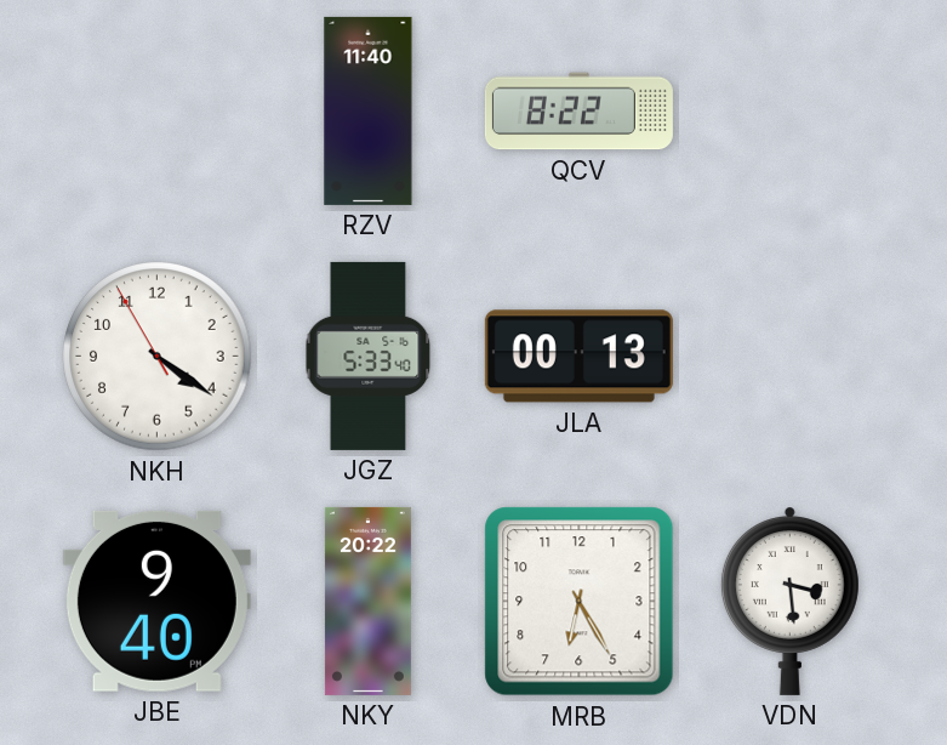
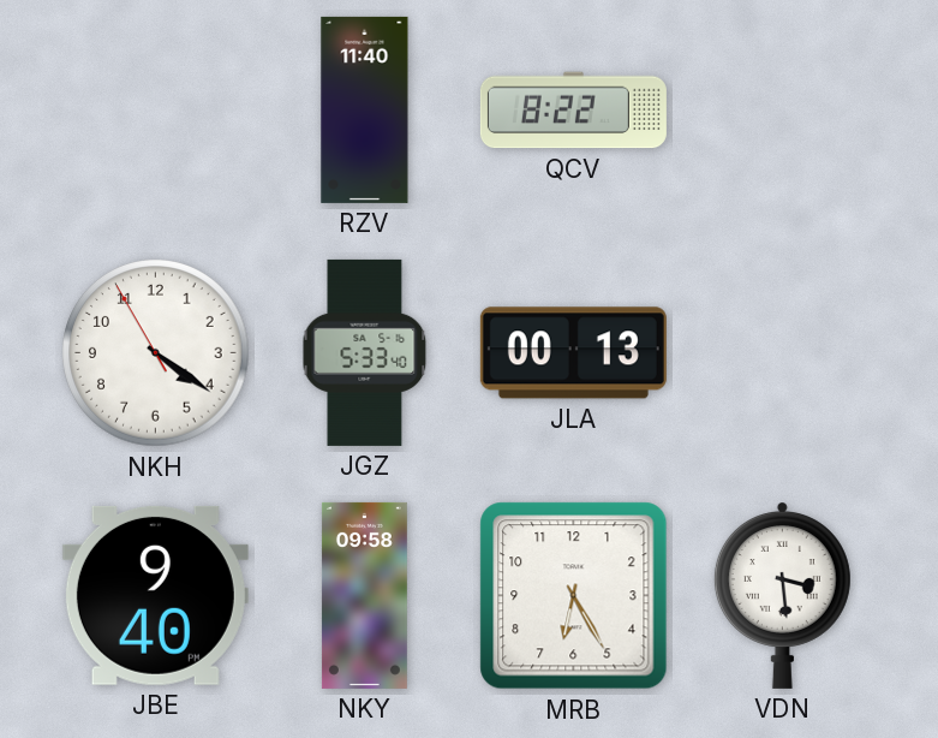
NKY: 20:22 -> 09:58 (364, 595)
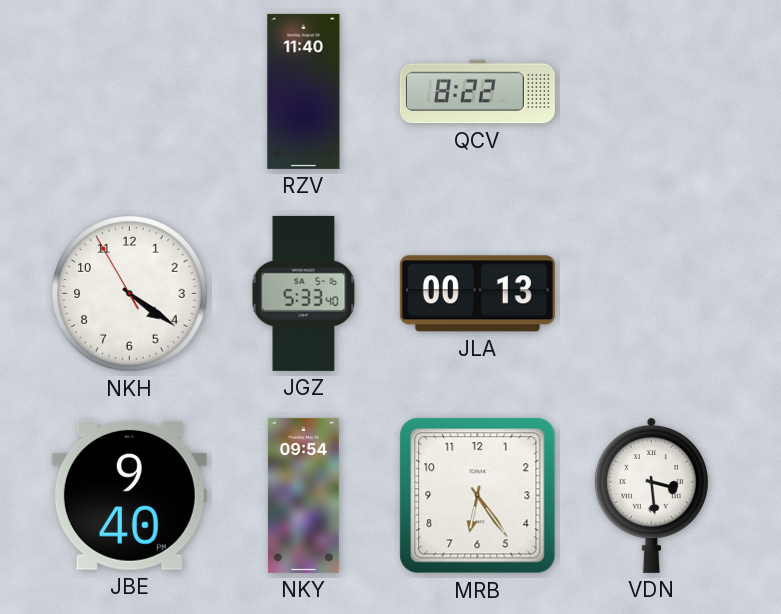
NKY: 09:58 -> 09:54 (303, 495)
MRB: 6:25 -> 6:24 (478, 496)
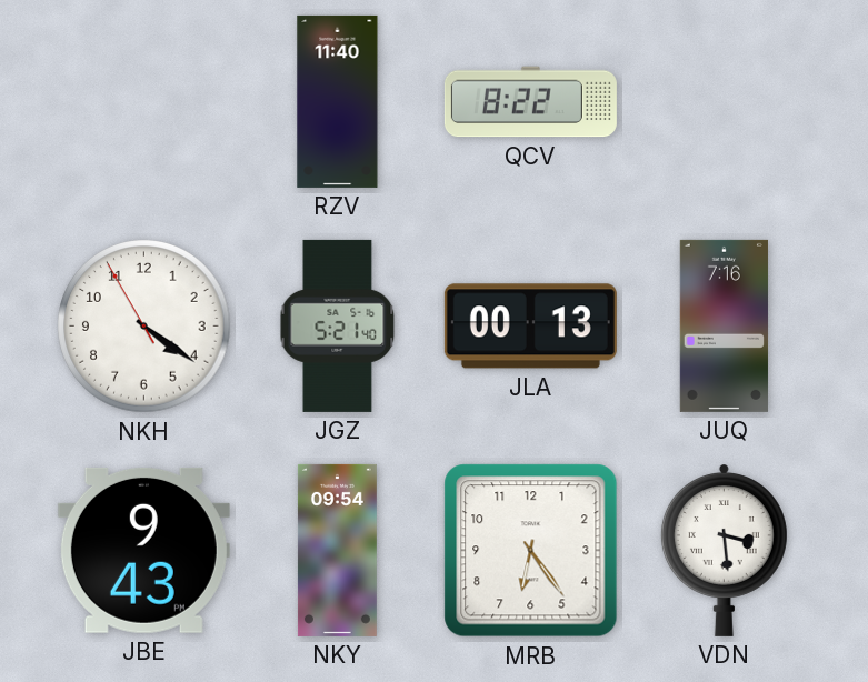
JGZ: 5:33 -> 5:21 (338, 325)
JUQ: none -> 7:16 (724, 325)
JBE: 9:40 -> 9:43 (143, 550)
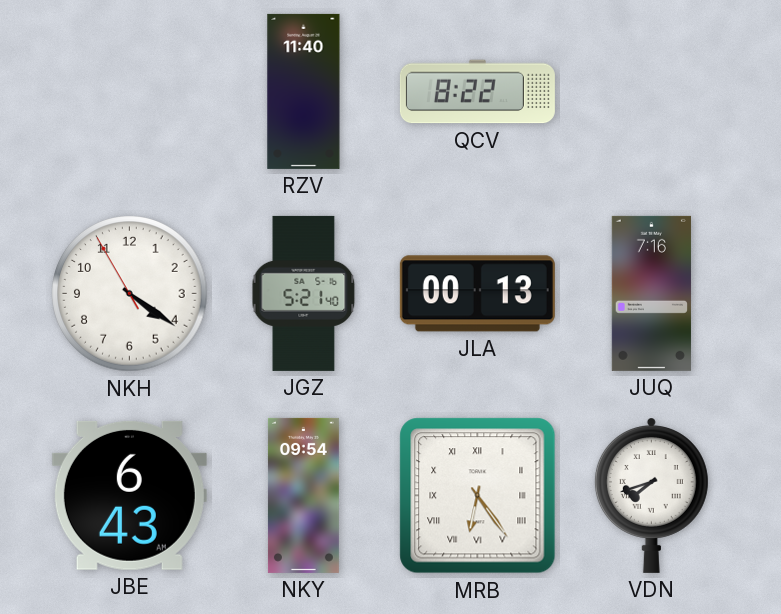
JBE: 9:43 -> 6:43 (129, 495)
MRB numerals: Arabic -> Roman (478, 496)
VDN: 3:29 -> 7:42 (651, 495)
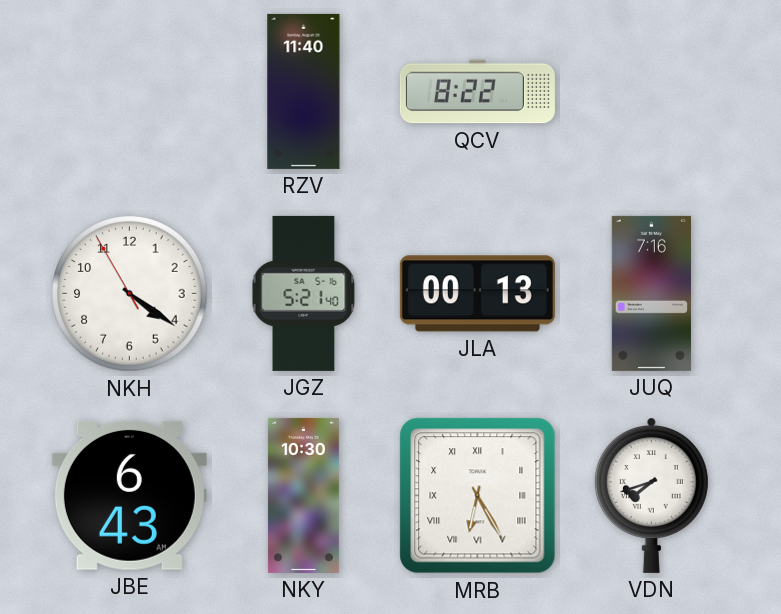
NKY: 09:54 -> 10:30 (303, 495)
MRB: 6:24 -> 6:25 (478, 496)
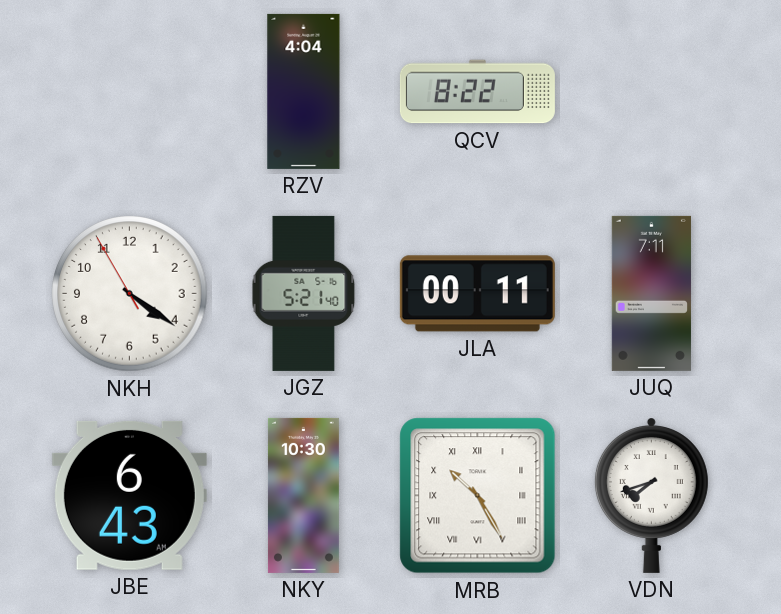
RZV: 11:40 -> 4:04 (304, 91)
JLA: 00:13 -> 00:11 (477, 294)
JUQ: 7:16 -> 7:11 (651, 293)
MRB: 6:25 -> 10:25 (478, 496)
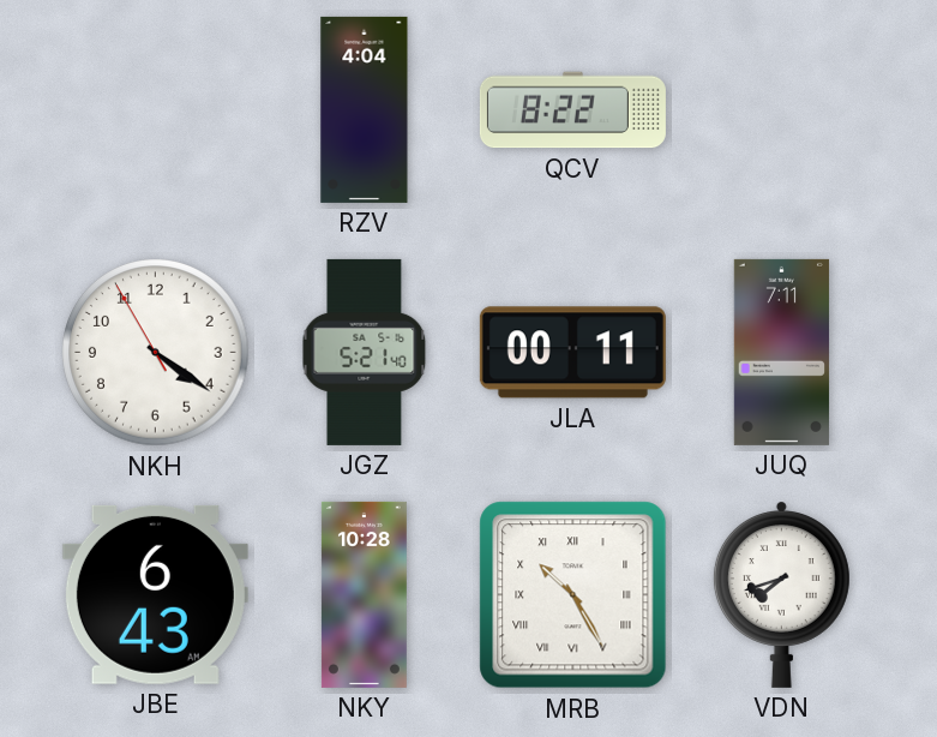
NKY: 10:30 -> 10:28 (364, 594)
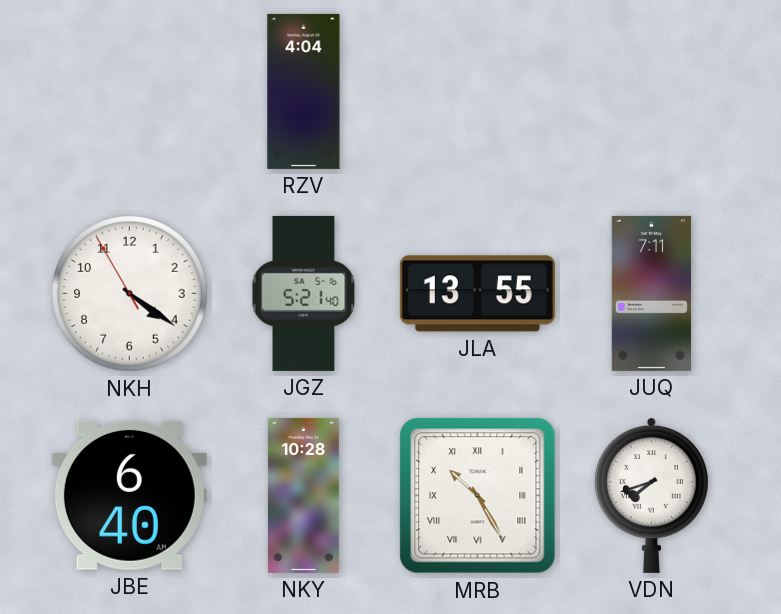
QCV: 8:22 -> none (572, 110)
JLA: 00:11 -> 13:55 (477, 294)
JBE: 6:43 -> 6:40 (129, 495)
